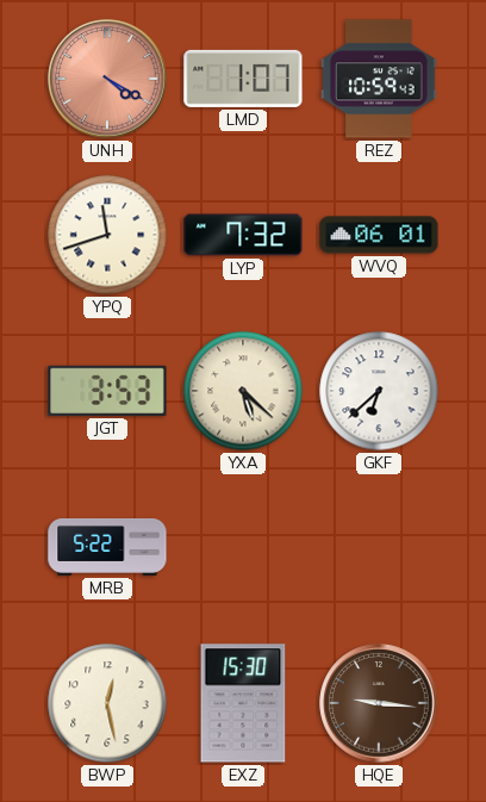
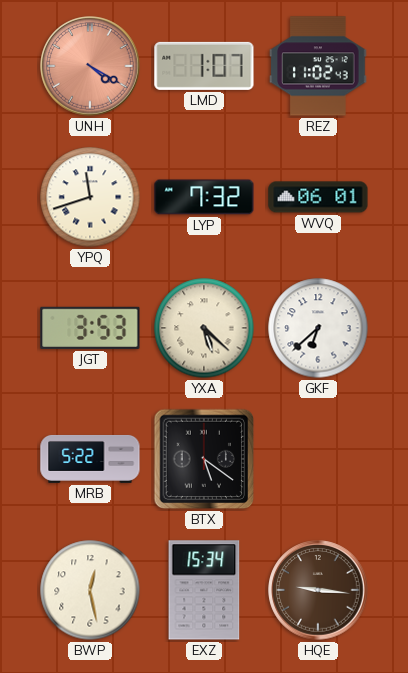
REZ: 10:59 -> 11:02 (318, 66)
BTX: none -> 5:21 (204, 459)
EXZ: 15:30 -> 15:34 (204, 590)
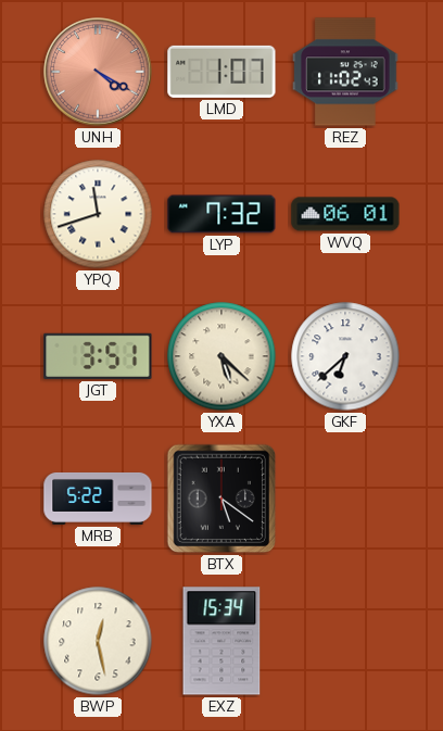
JGT: 3:53 -> 3:51 (98, 356)
HQE: 9:16 -> none (318, 590)
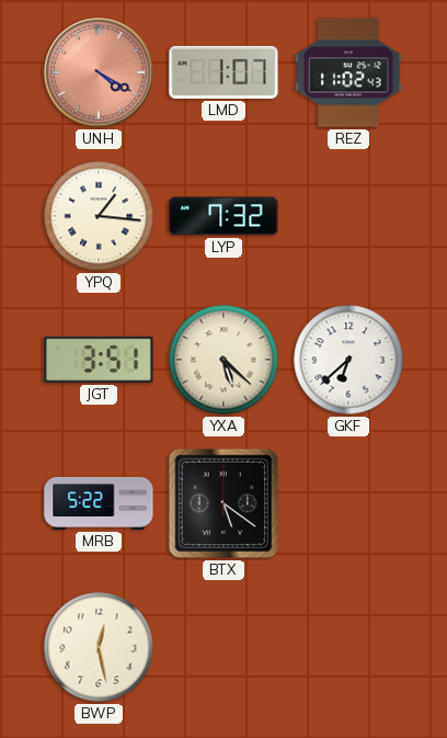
YPQ: 11:42 -> 1:16 (99, 216)
WVQ: 06:01 -> none (345, 214)
EXZ: 15:34 -> none (221, 641)
